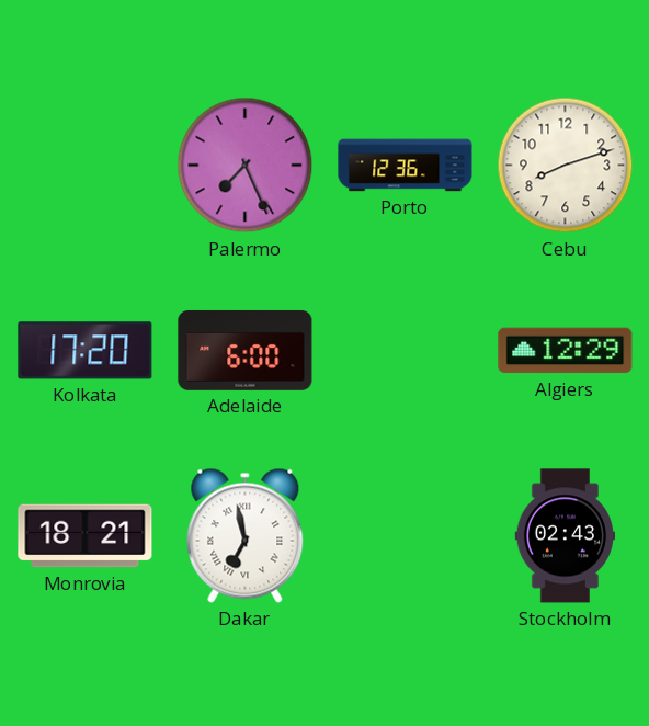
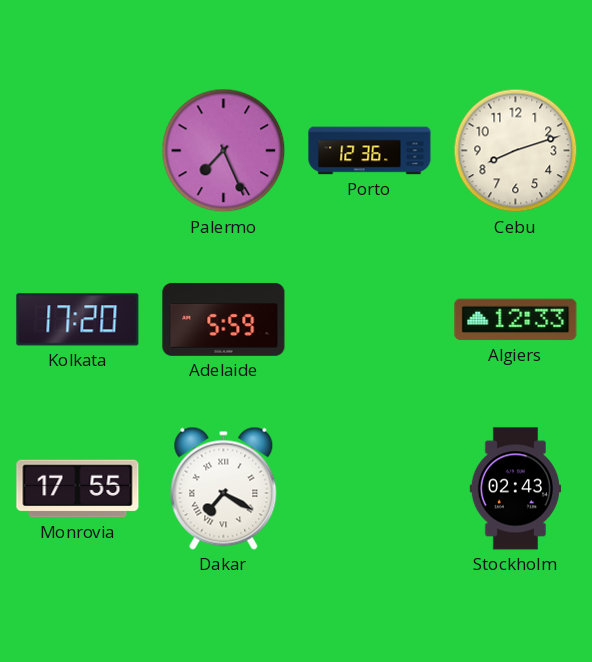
Adelaide: 6:00 -> 5:59 (224, 319)
Algiers: 12:29 -> 12:33 (516, 320)
Monrovia: 18:21 -> 17:55 (78, 489)
Dakar: 6:58 -> 7:20 (224, 488)
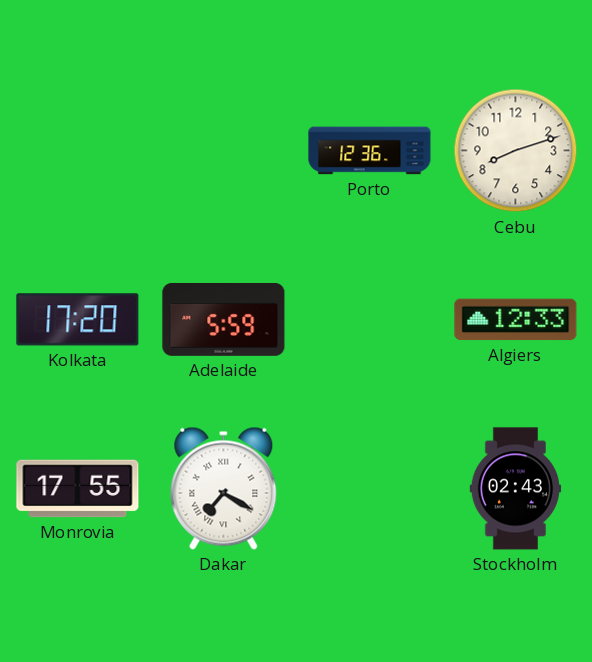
Palermo: 7:26 -> none (224, 151)
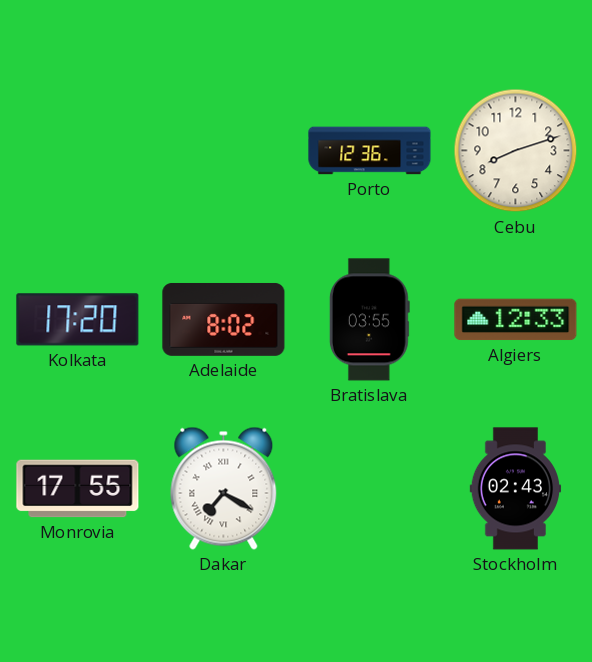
Adelaide: 5:59 -> 8:02 (224, 319)
Bratislava: none -> 03:55 (369, 320)
